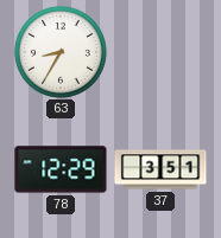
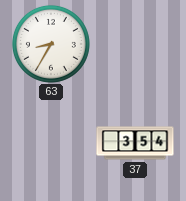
78: 12:29 -> none (61, 169)
37: 3:51 -> 3:54 (135, 143)
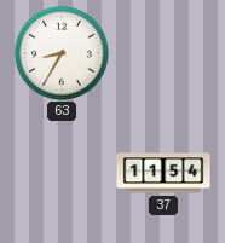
37: 3:54 -> 11:54 (163, 173)
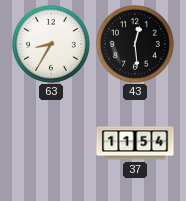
43: none -> 12:29 (135, 44)
